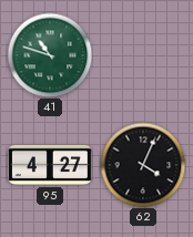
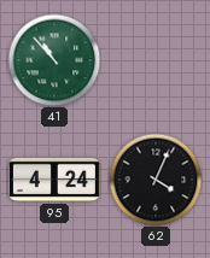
41: 10:48 -> 10:53 (54, 60)
95: 4:27 -> 4:24 (56, 180)
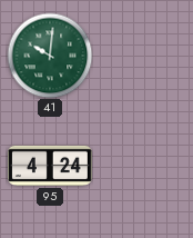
41: 10:53 -> 10:01 (50, 56)
62: 4:04 -> none (156, 180)
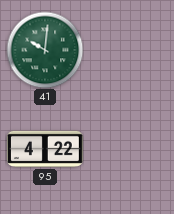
95: 4:24 -> 4:22 (46, 149)
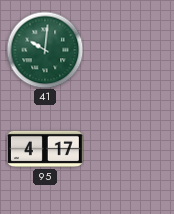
95: 4:22 -> 4:17 (46, 149)
